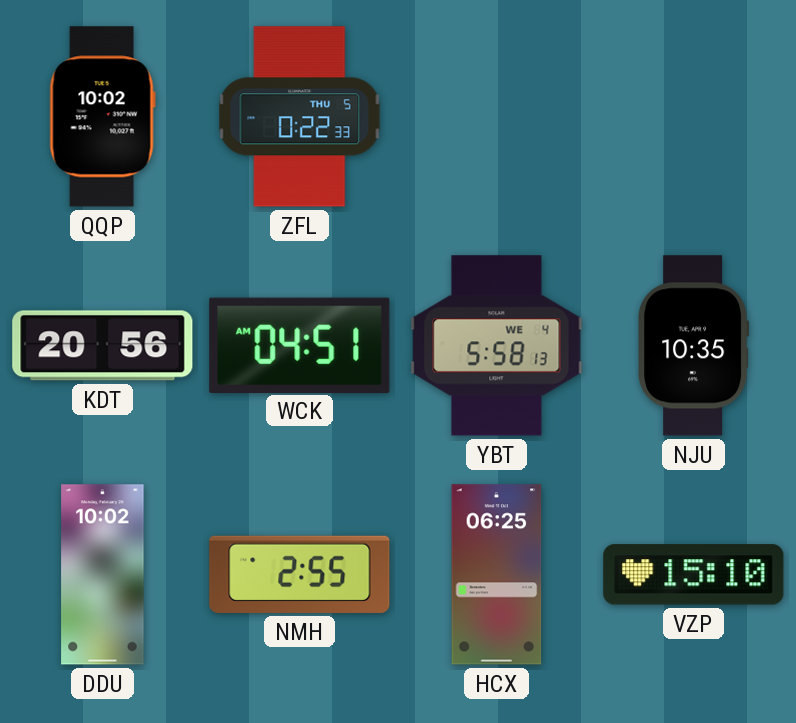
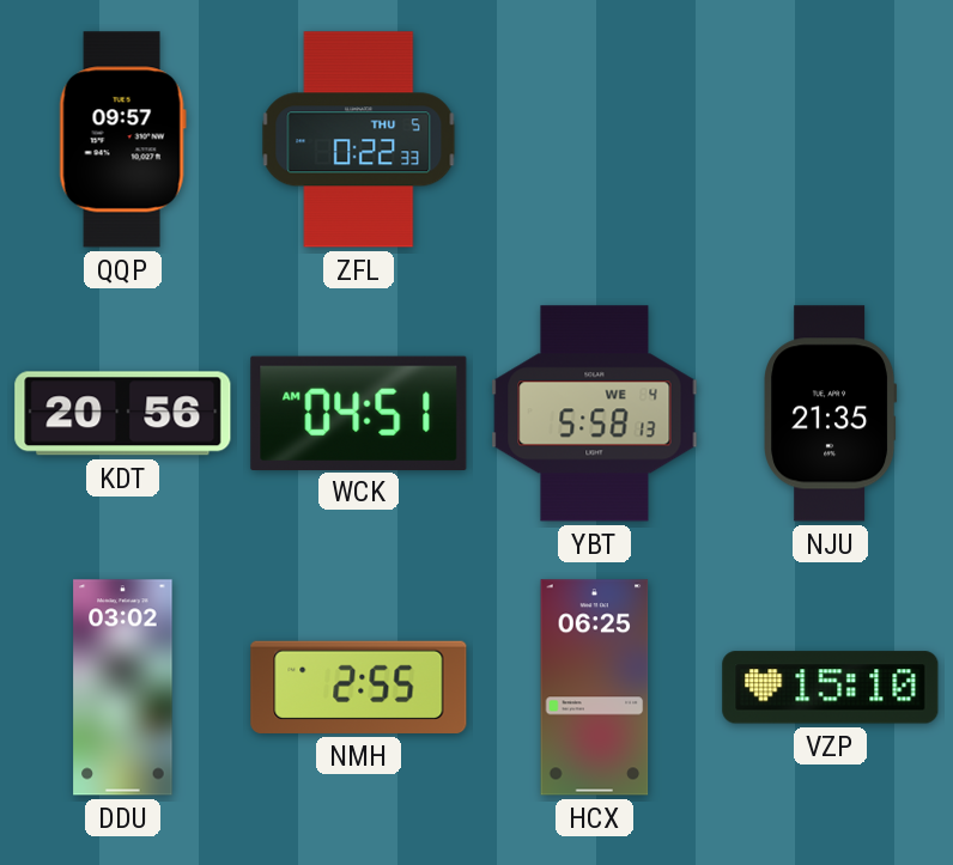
QQP: 10:02 -> 09:57 (122, 140)
NJU: 10:35 -> 21:35 (831, 414)
DDU: 10:02 -> 03:02 (123, 688)
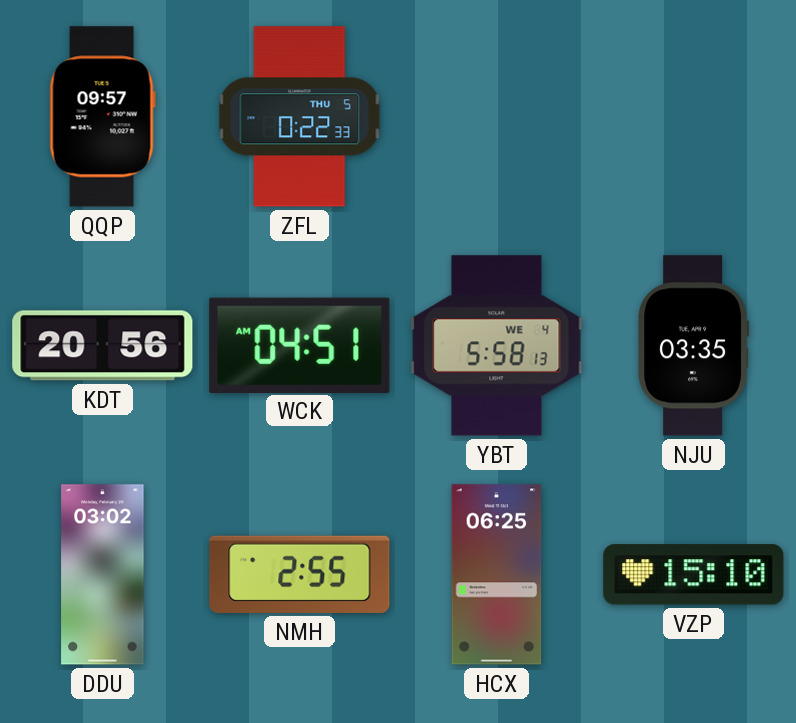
NJU: 21:35 -> 03:35 (694, 346)
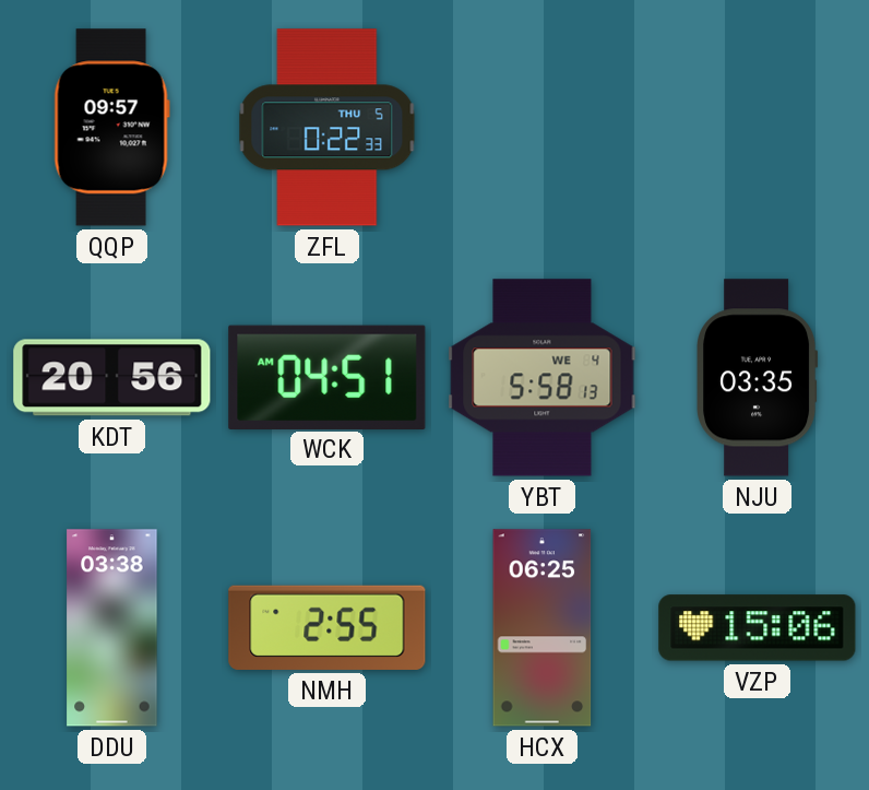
DDU: 03:02 -> 03:38 (112, 628)
VZP: 15:10 -> 15:06 (758, 628)
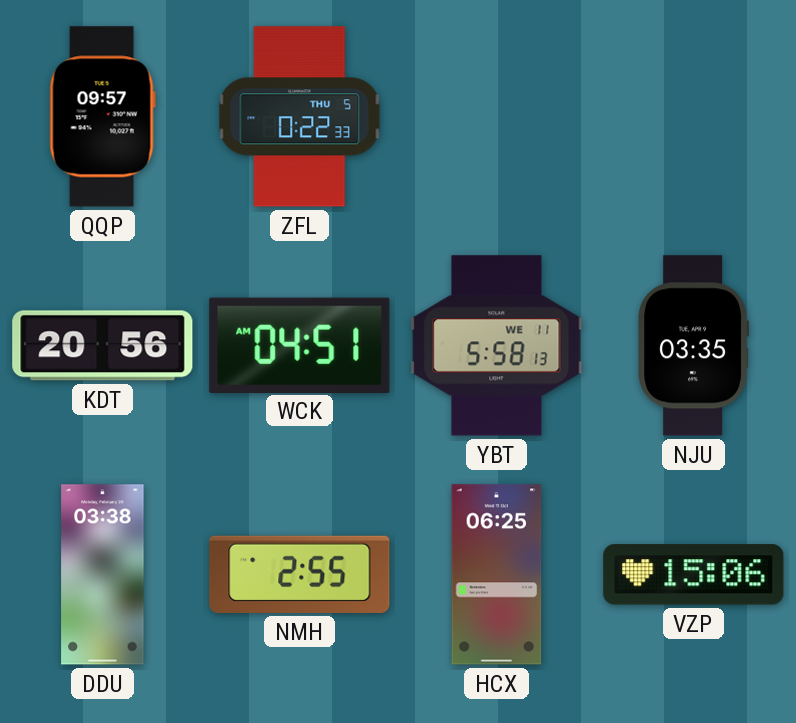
YBT date: WE 4 -> WE 11 (497, 346)
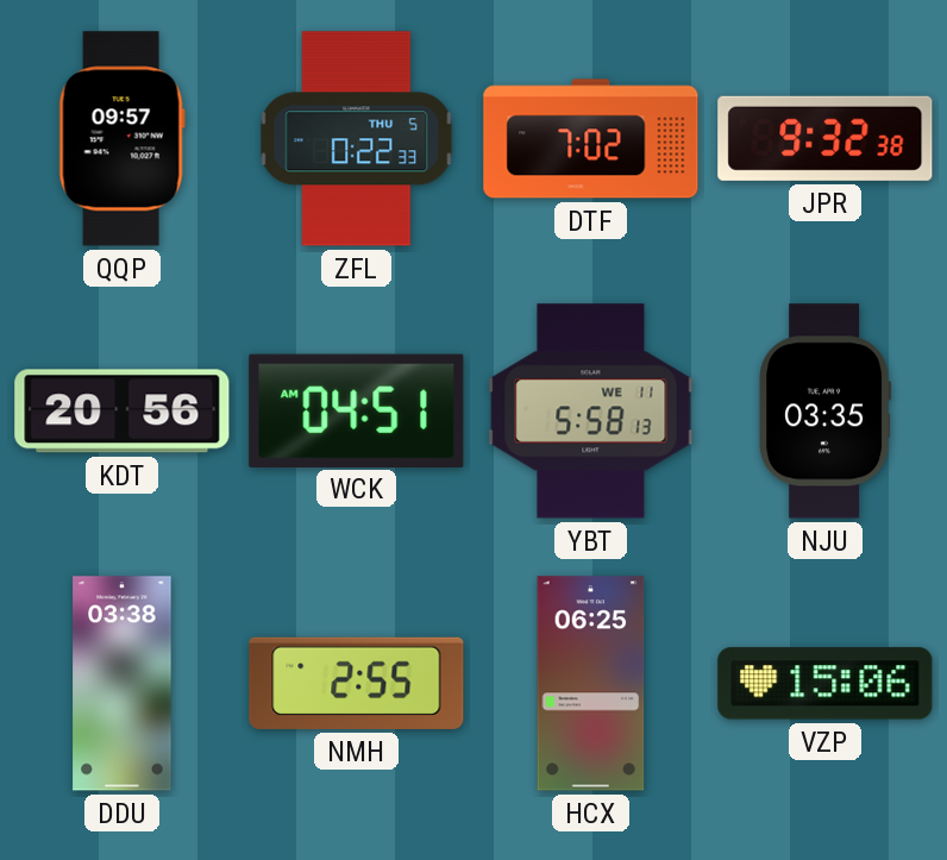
DTF: none -> 7:02 (591, 139)
JPR: none -> 9:32 (826, 138)
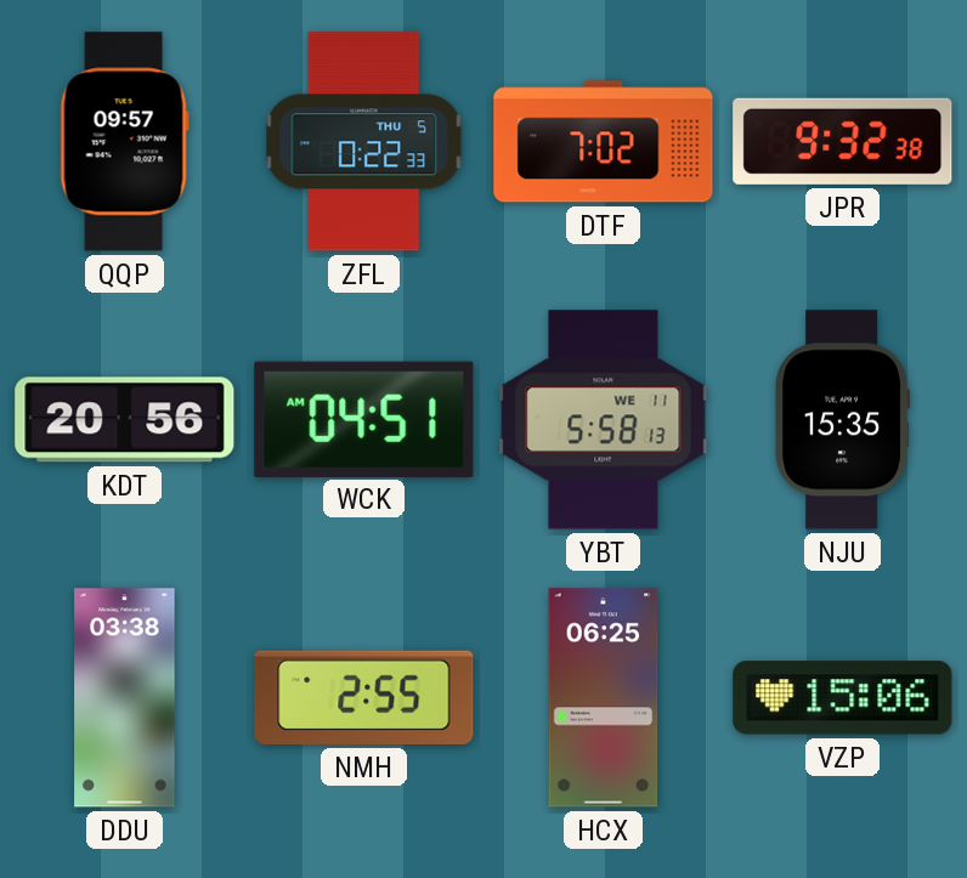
NJU: 03:35 -> 15:35 (843, 420)
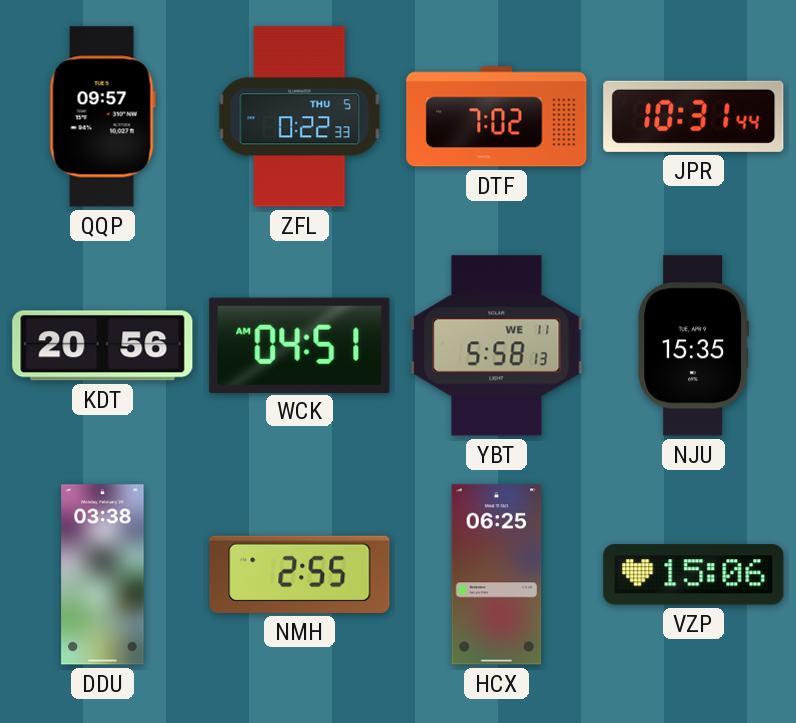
JPR: 9:32 -> 10:31 (694, 116)
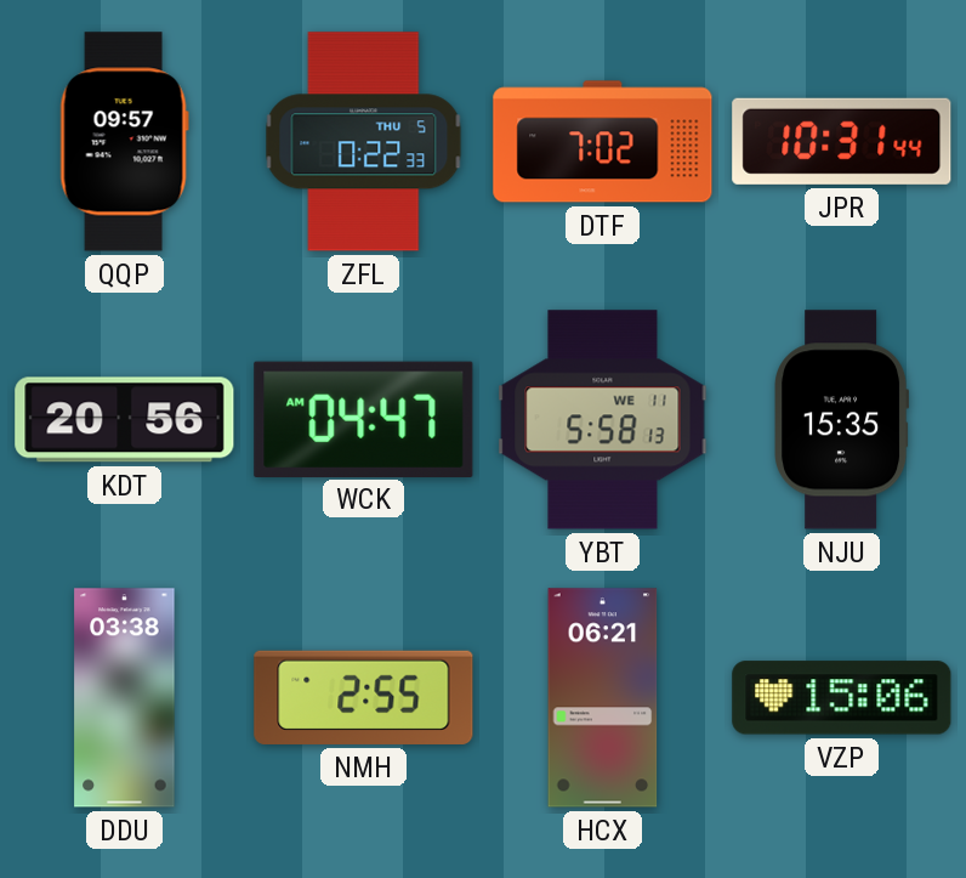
WCK: 04:51 -> 04:47 (364, 419)
HCX: 06:25 -> 06:21 (603, 698)
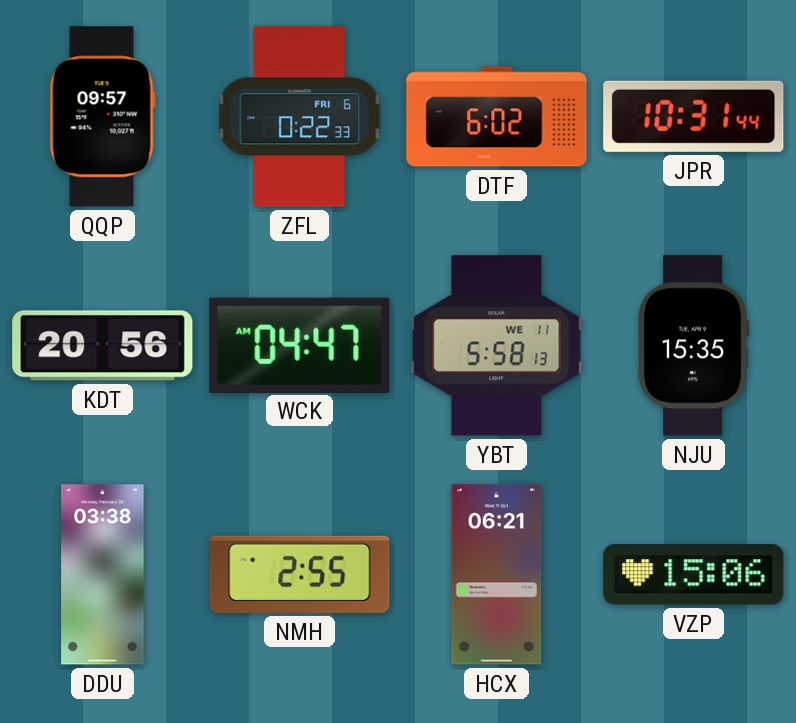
ZFL date: THU 5 -> FRI 6 (300, 117)
DTF: 7:02 -> 6:02 (497, 117)
